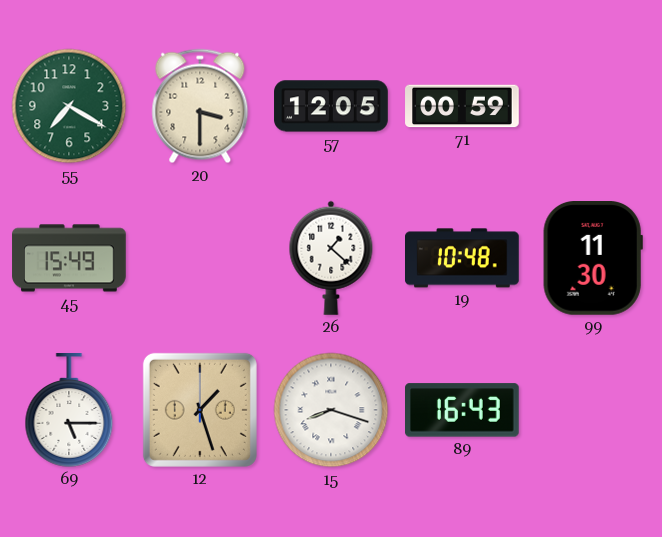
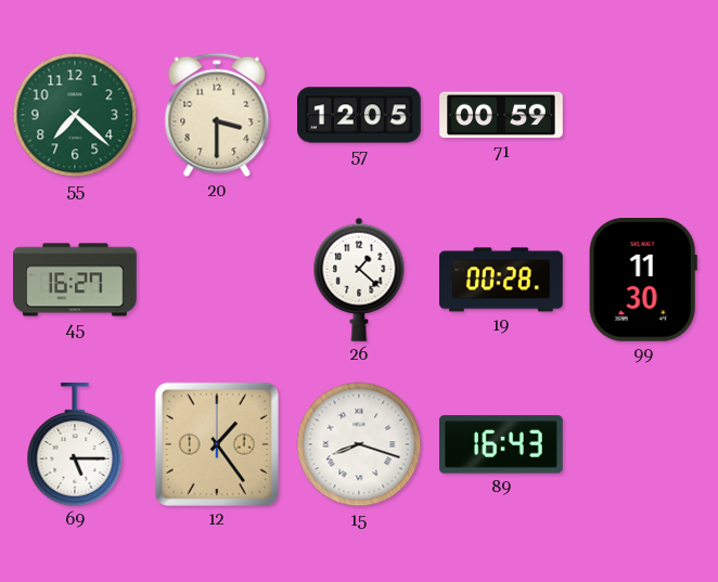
55: 7:20 -> 7:22 (75, 115)
45: 15:49 -> 16:27 (75, 280)
19: 10:48 -> 00:28 (502, 280)
12: 1:27 -> 1:24 (217, 444)
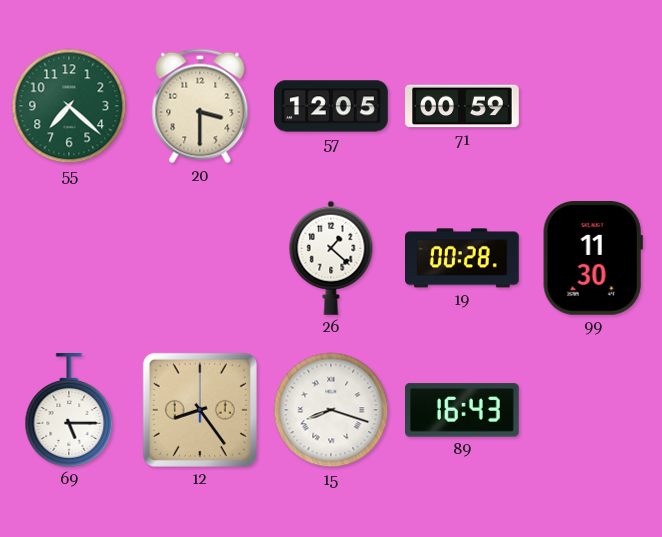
45: 16:27 -> none (75, 280)
12: 1:24 -> 8:24 (200, 410)
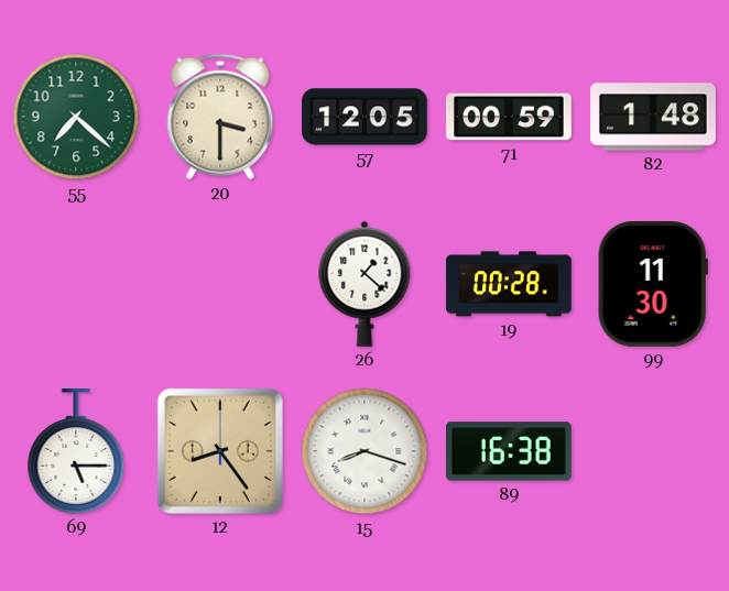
82: none -> 1:48 (653, 117)
89: 16:43 -> 16:38 (510, 451)
